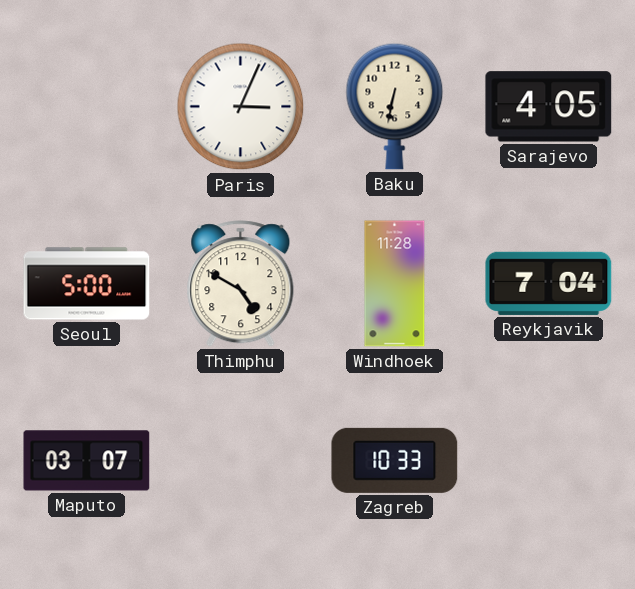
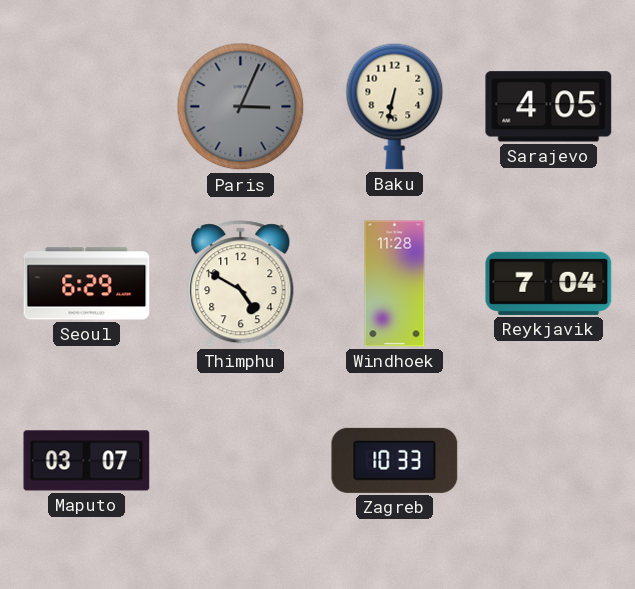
Paris dial: white -> grey (241, 107)
Seoul: 5:00 -> 6:29 (87, 284)
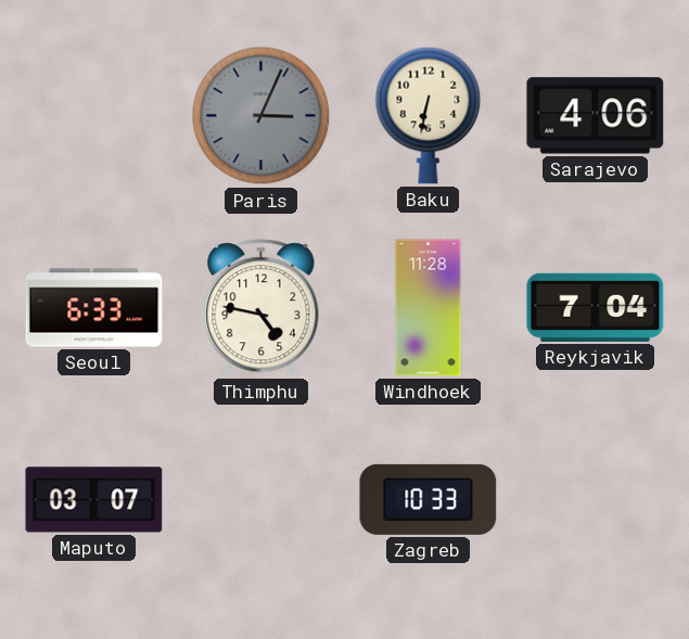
Sarajevo: 4:05 -> 4:06 (596, 116)
Seoul: 6:29 -> 6:33 (94, 308)
Thimphu: 4:50 -> 4:47 (261, 308)
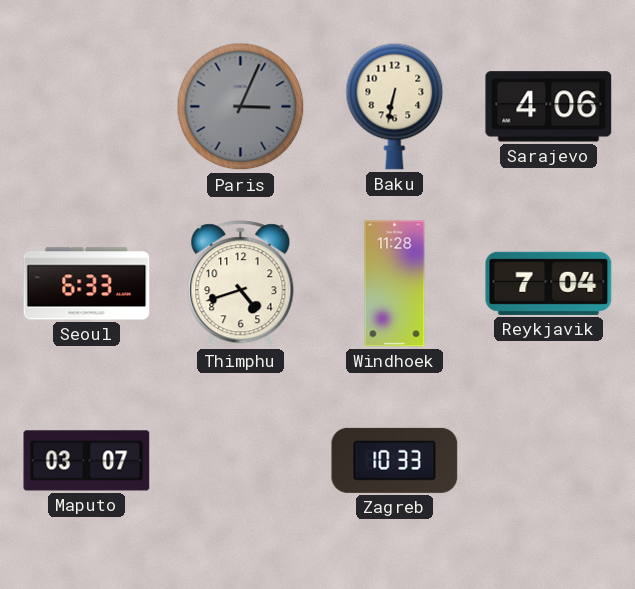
Thimphu: 4:47 -> 4:42 (241, 284)
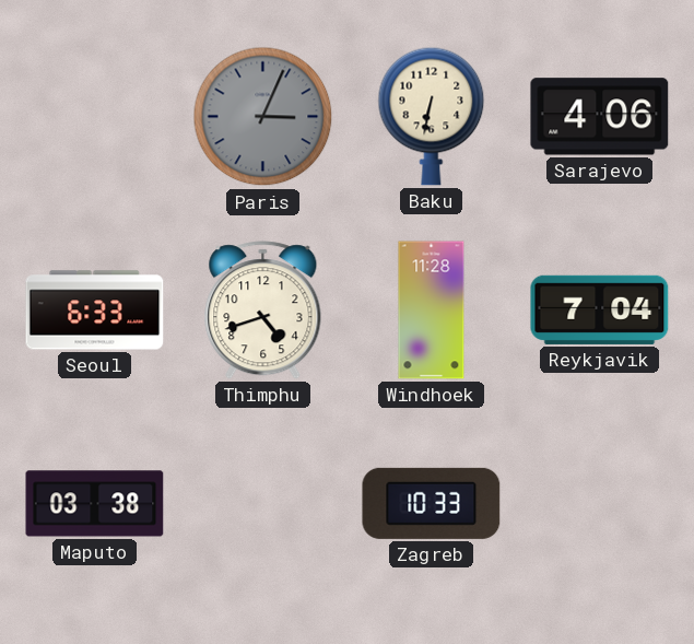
Maputo: 03:07 -> 03:38 (95, 504)
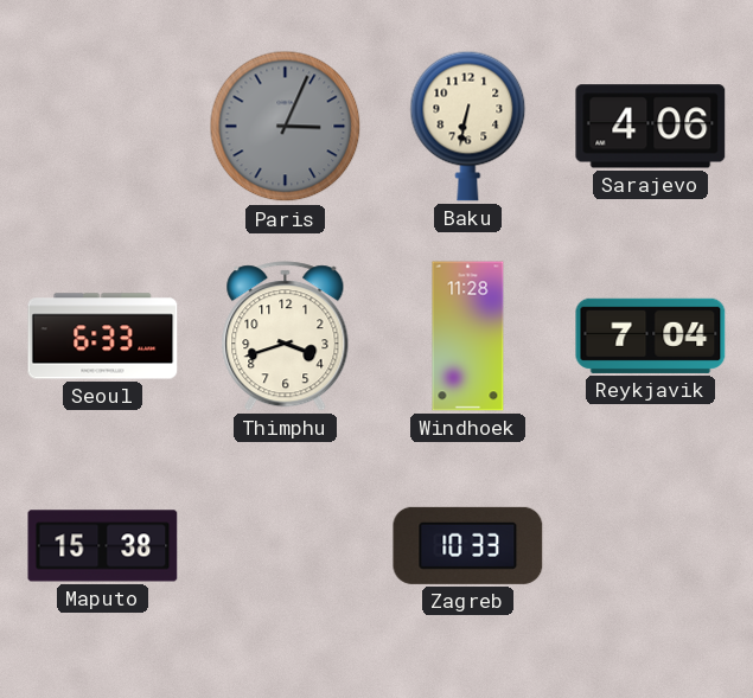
Thimphu: 4:42 -> 3:42 (286, 337)
Maputo: 03:38 -> 15:38 (103, 546)
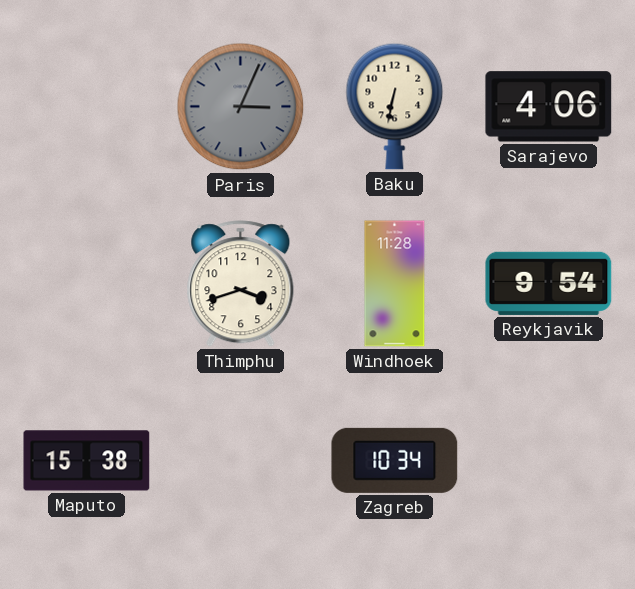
Seoul: 6:33 -> none (103, 337)
Reykjavik: 7:04 -> 9:54 (549, 283)
Zagreb: 10:33 -> 10:34 (395, 460)
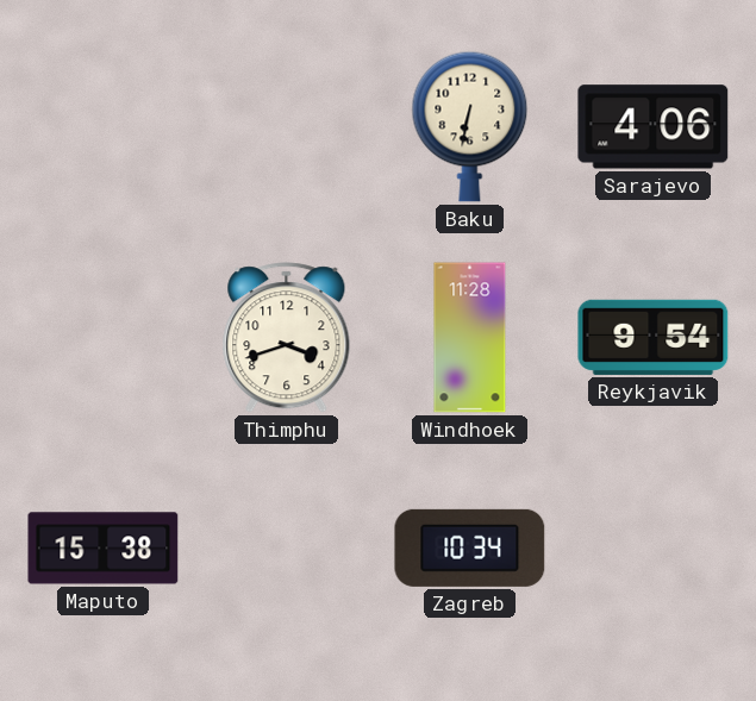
Paris: 3:04 -> none (241, 107)
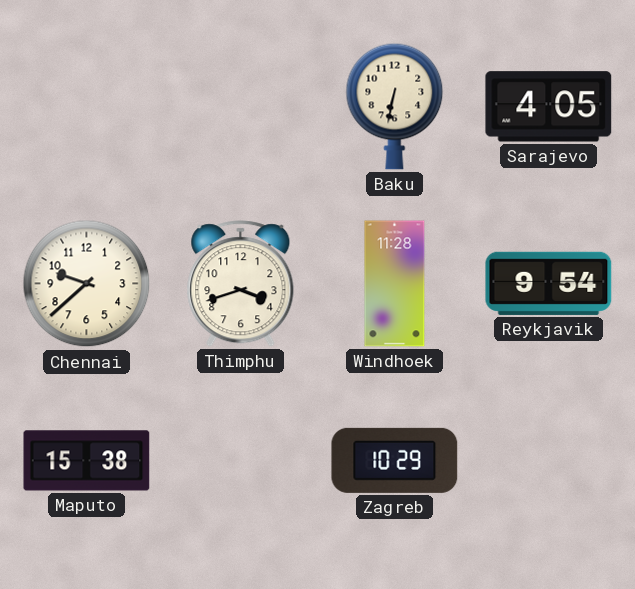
Sarajevo: 4:06 -> 4:05 (549, 107)
Chennai: none -> 9:38 (87, 284)
Zagreb: 10:34 -> 10:29 (395, 460)
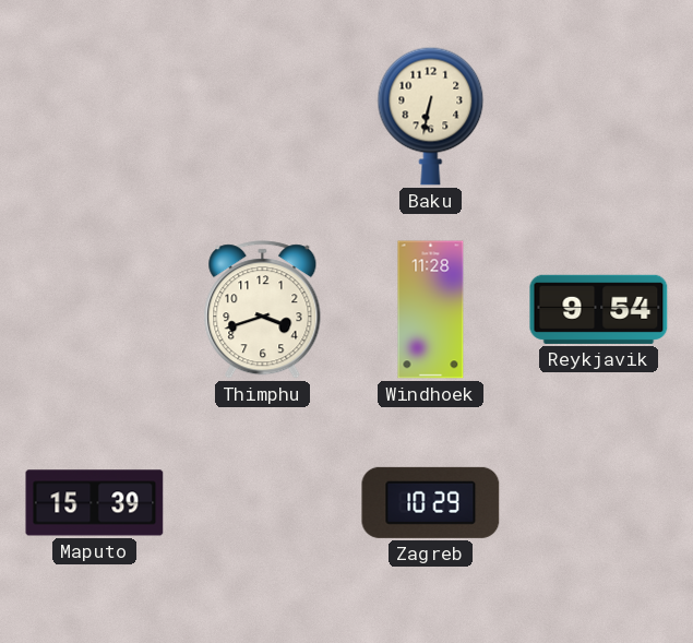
Sarajevo: 4:05 -> none (549, 107)
Chennai: 9:38 -> none (87, 284)
Maputo: 15:38 -> 15:39 (95, 503)
